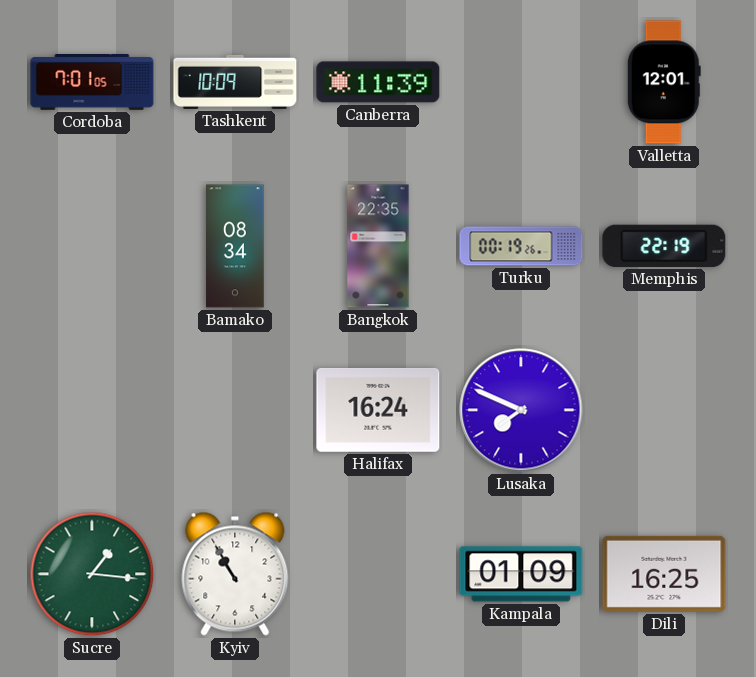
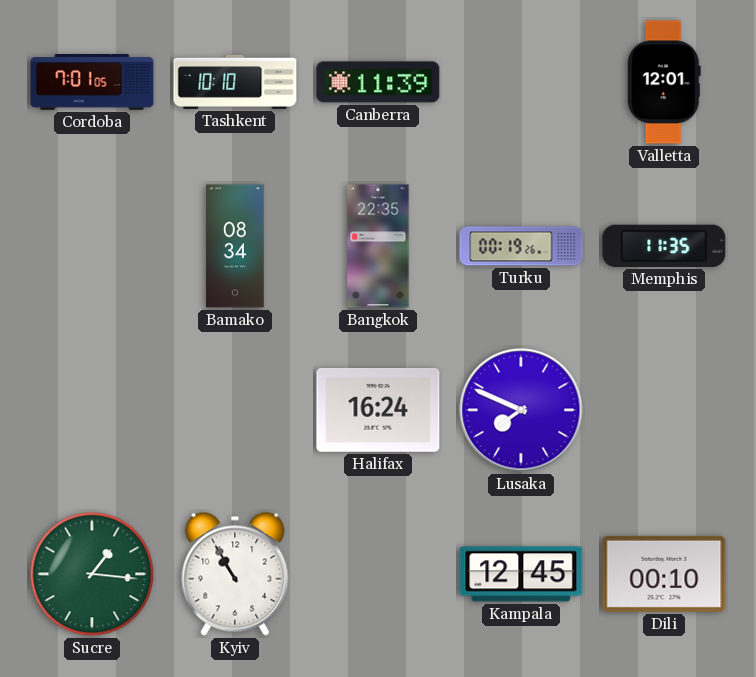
Tashkent: 10:09 -> 10:10 (235, 82)
Memphis: 22:19 -> 11:35 (664, 246)
Kampala: 01:09 -> 12:45 (521, 574)
Dili: 16:25 -> 00:10 (664, 574)
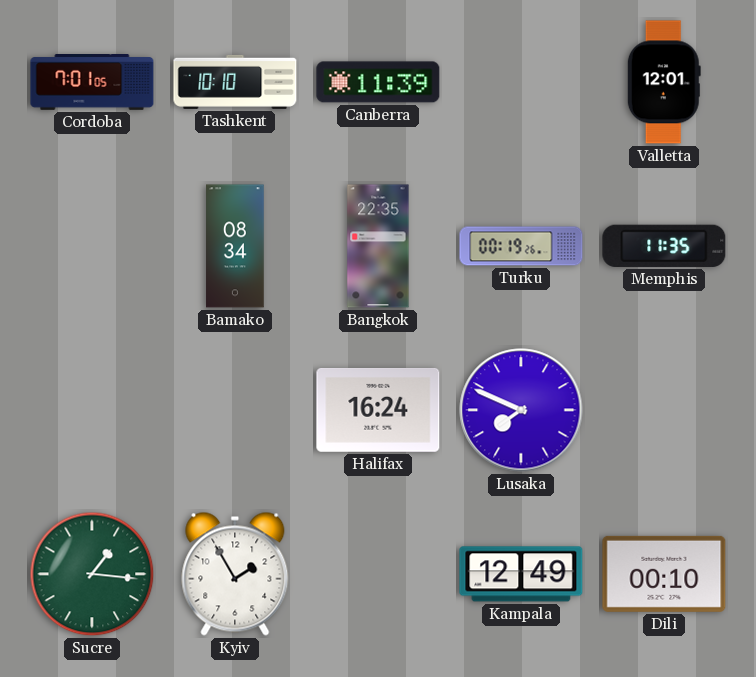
Kyiv: 10:55 -> 1:55 (235, 574)
Kampala: 12:45 -> 12:49 (521, 574)
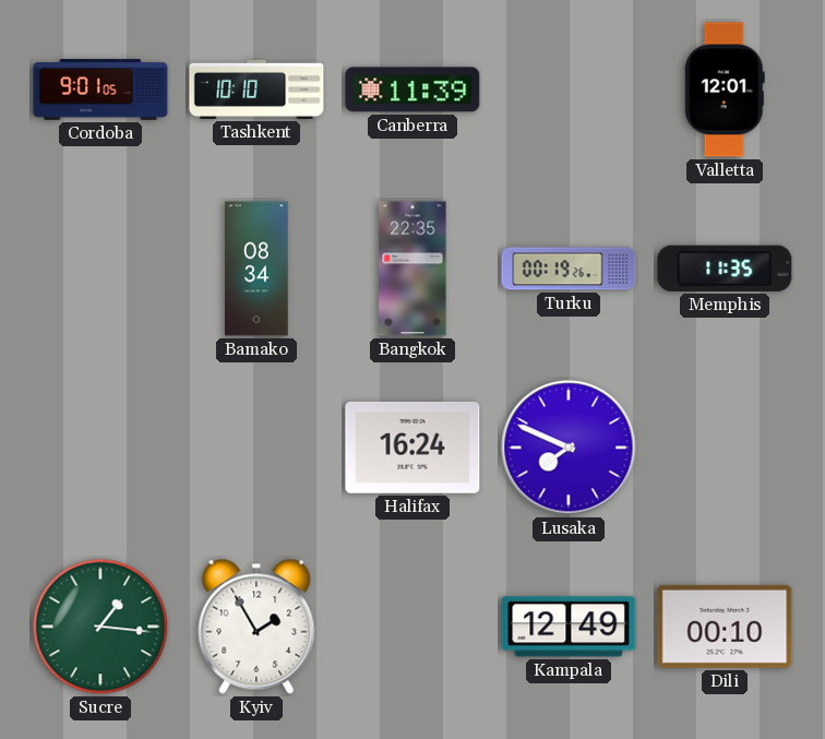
Cordoba: 7:01 -> 9:01 (100, 91)
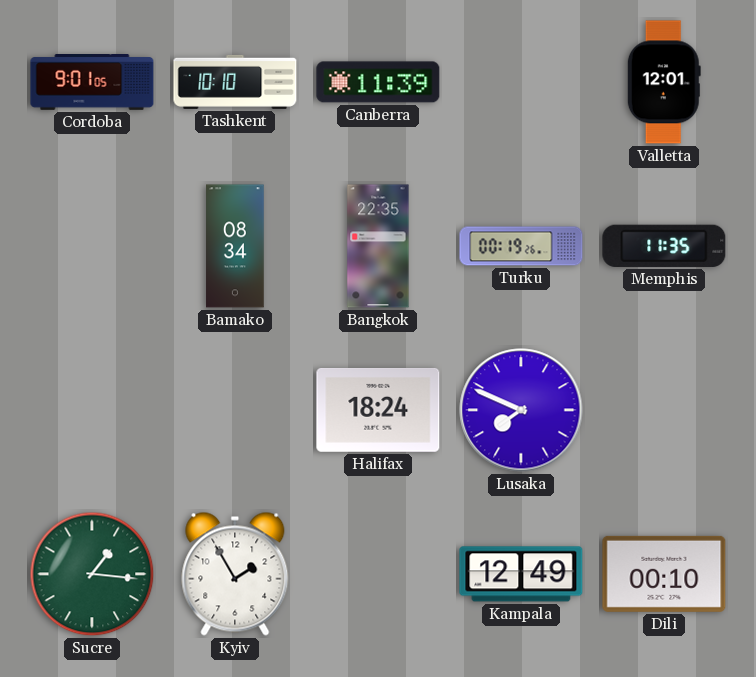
Halifax: 16:24 -> 18:24 (378, 410)
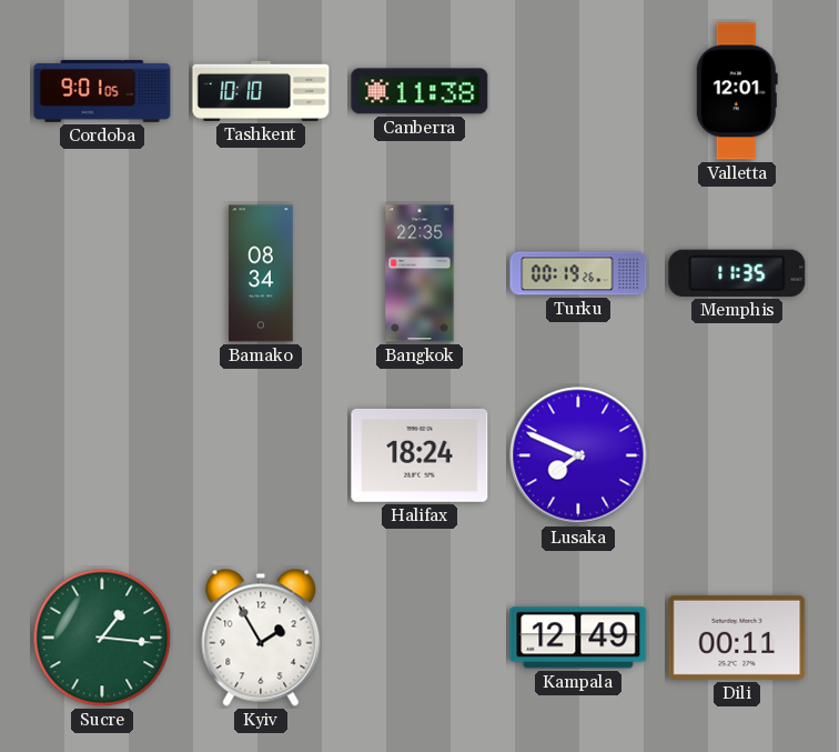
Canberra: 11:39 -> 11:38 (419, 91)
Dili: 00:10 -> 00:11 (737, 638)
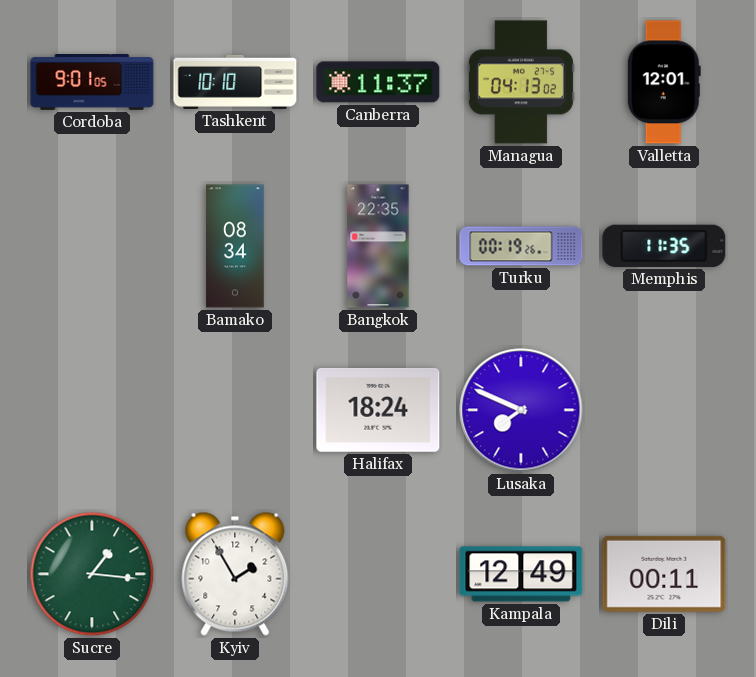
Canberra: 11:38 -> 11:37 (378, 82)
Managua: none -> 04:13 (521, 82)
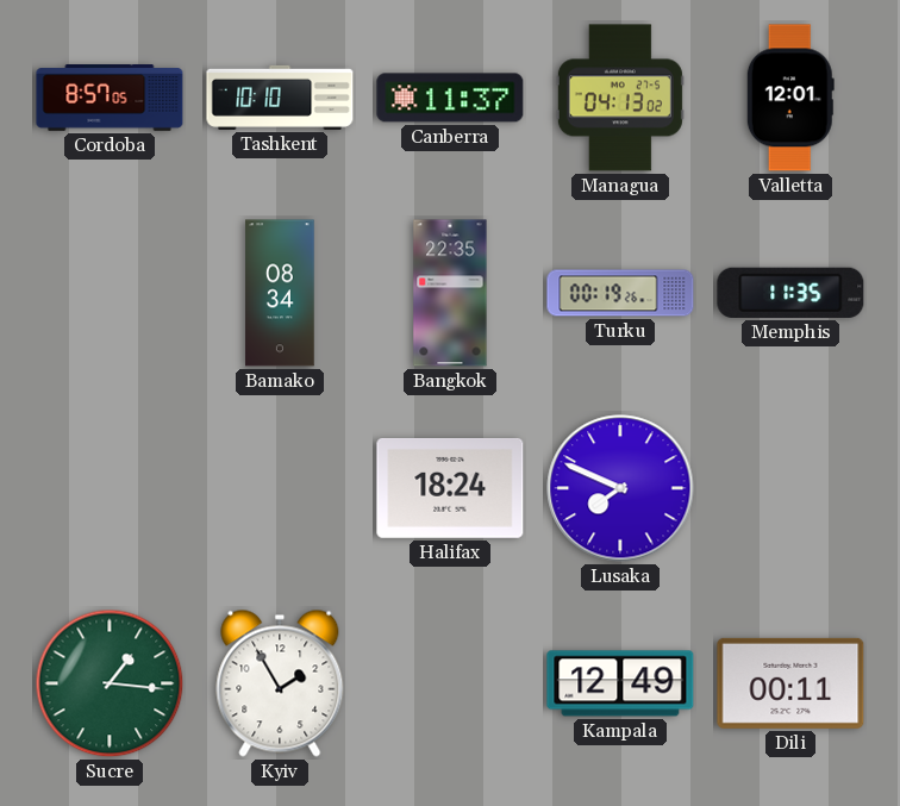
Cordoba: 9:01 -> 8:57 (110, 99)
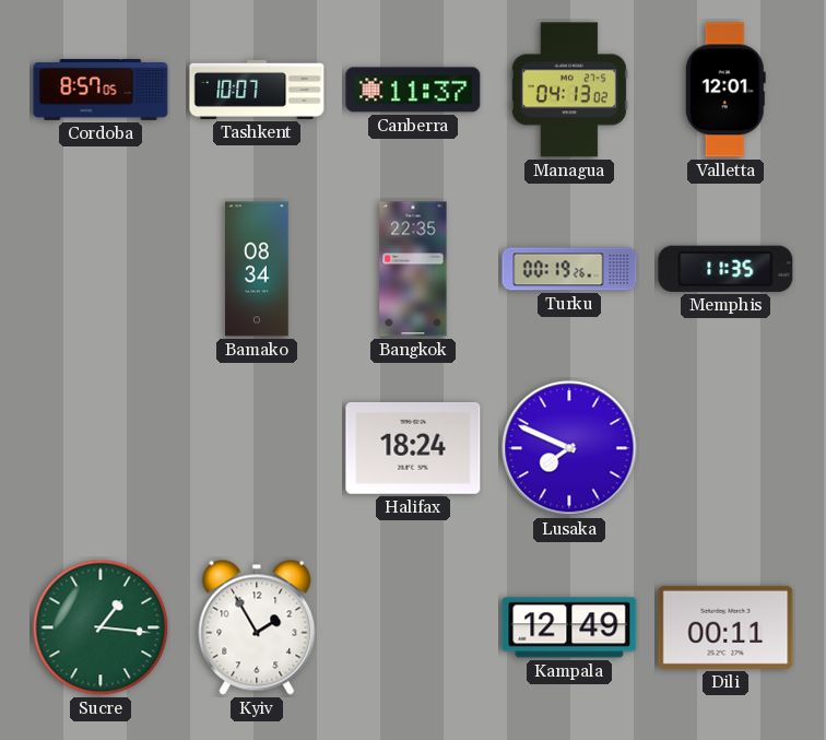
Tashkent: 10:10 -> 10:07 (257, 90)
